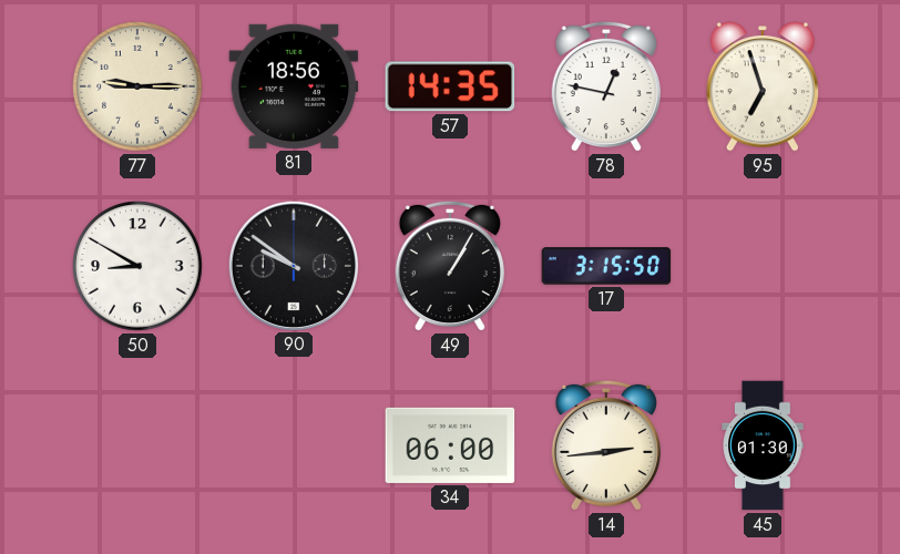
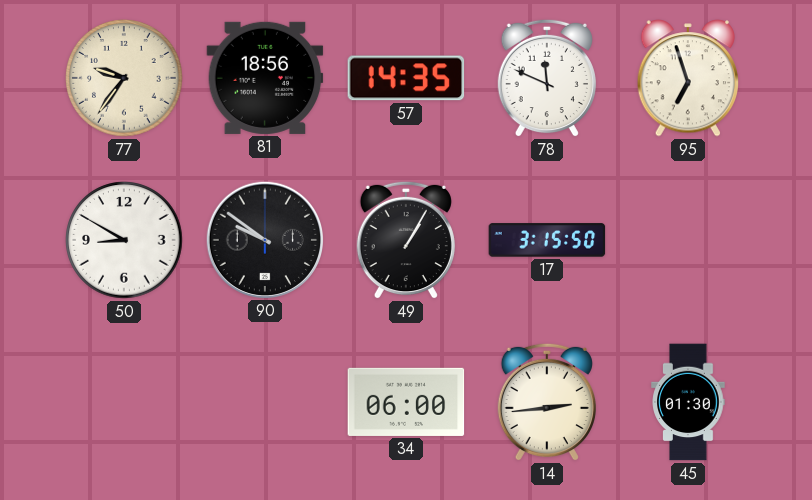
77: 9:15 -> 9:36 (124, 78)
78: 12:47 -> 11:49 (547, 78)
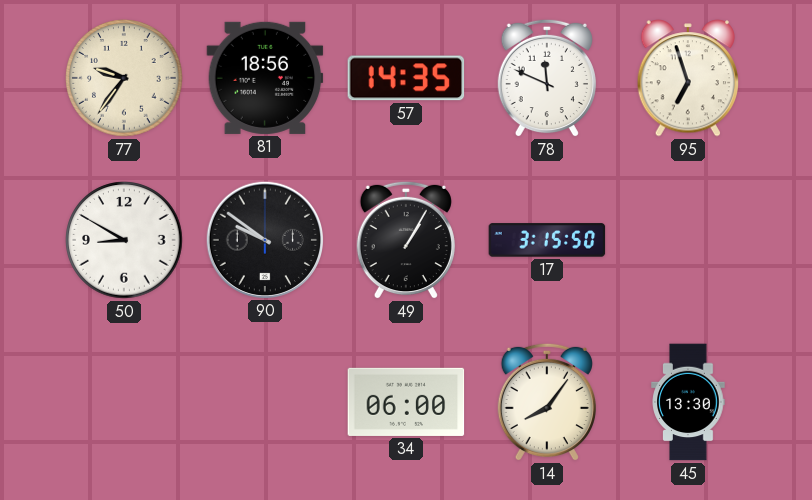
14: 2:44 -> 8:06 (547, 402)
45: 01:30 -> 13:30 (688, 402)
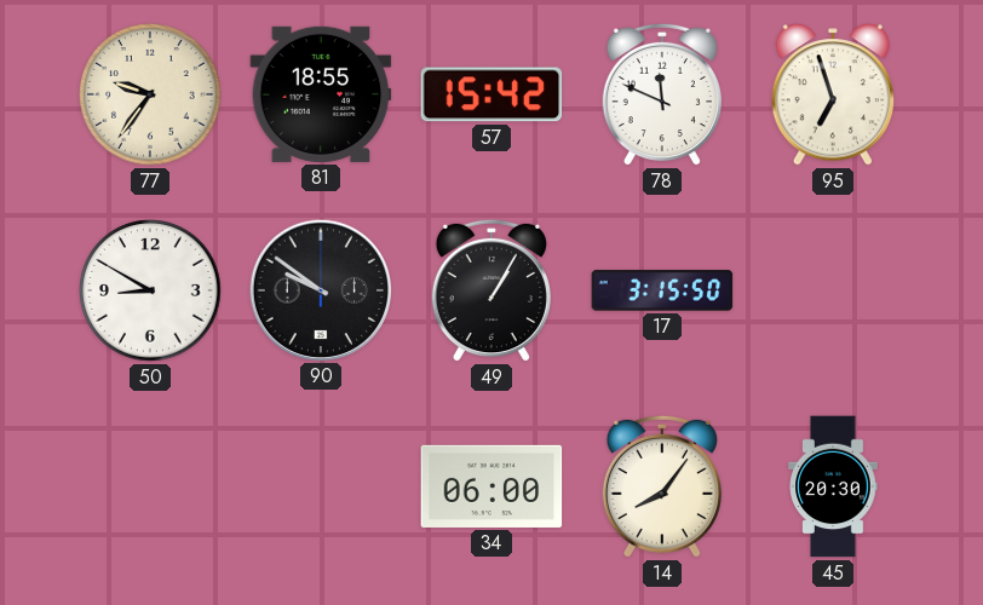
81: 18:56 -> 18:55 (321, 94)
57: 14:35 -> 15:42 (491, 94)
45: 13:30 -> 20:30 (833, 486)
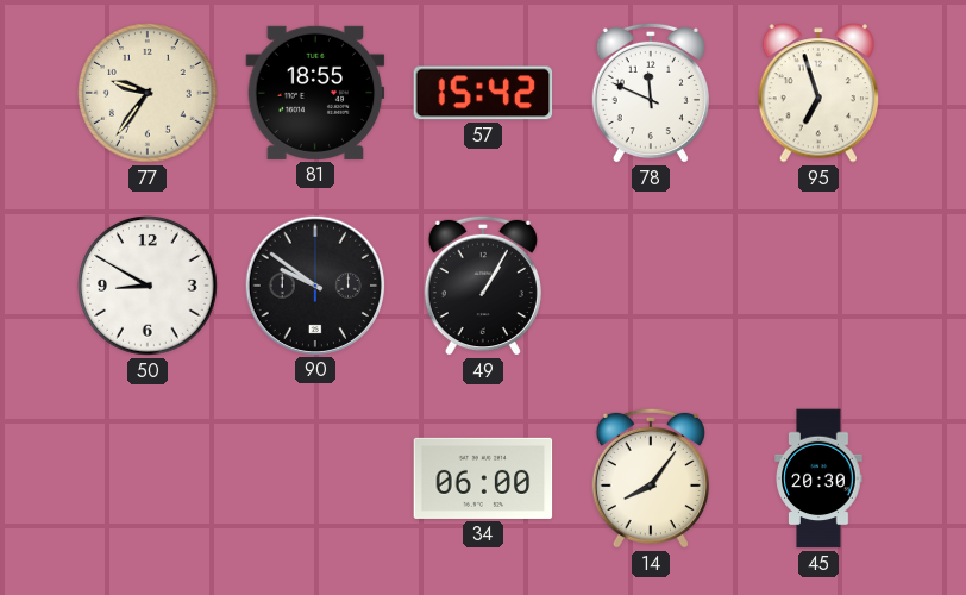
17: 3:15 -> none (662, 290)
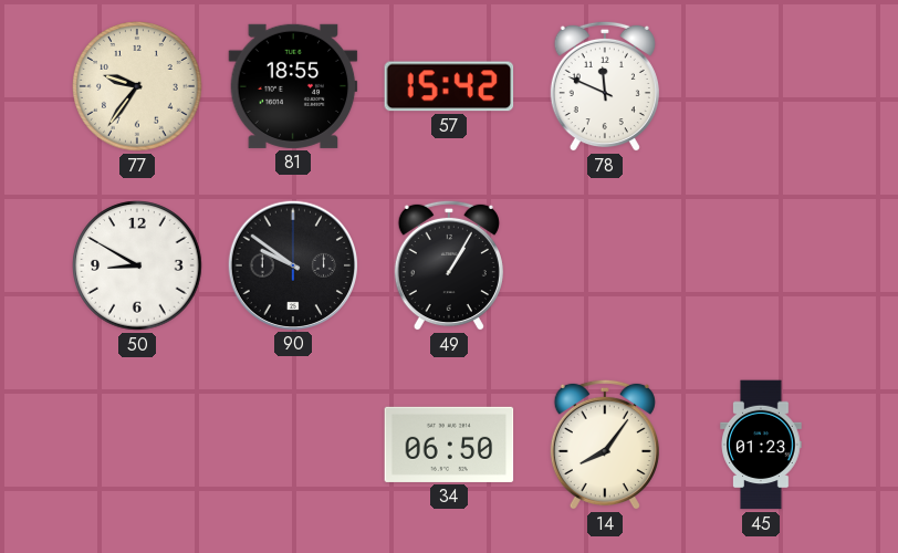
95: 6:57 -> none (817, 93)
34: 06:00 -> 06:50 (449, 445)
45: 20:30 -> 01:23 (761, 445)
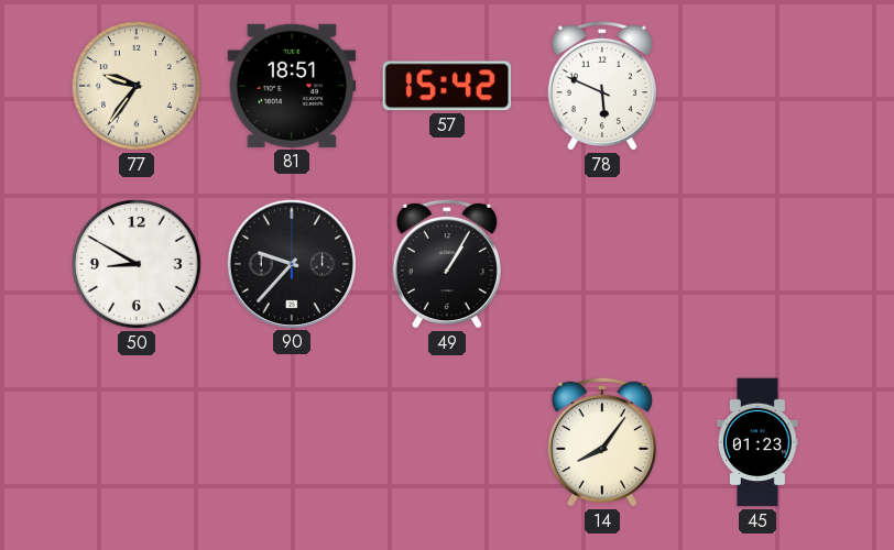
81: 18:55 -> 18:51 (292, 86)
78: 11:49 -> 5:49 (602, 86)
90: 9:51 -> 9:37 (291, 263)
34: 06:50 -> none (449, 445)
